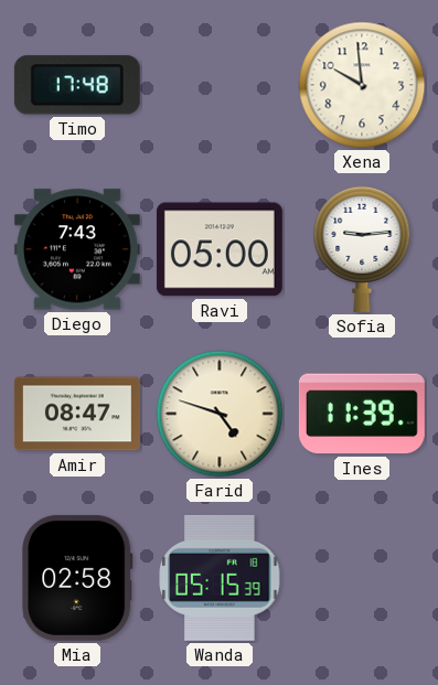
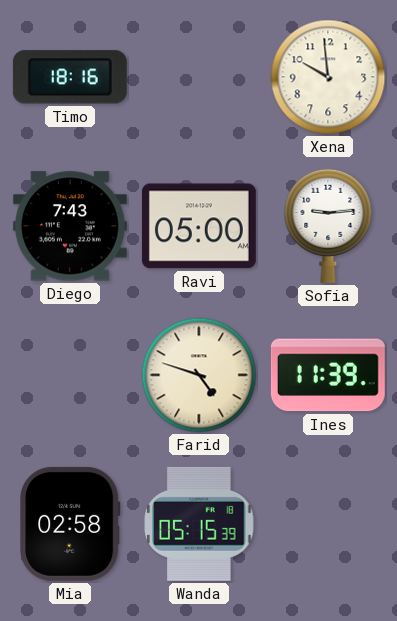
Timo: 17:48 -> 18:16 (70, 77)
Amir: 08:47 -> none (77, 414)
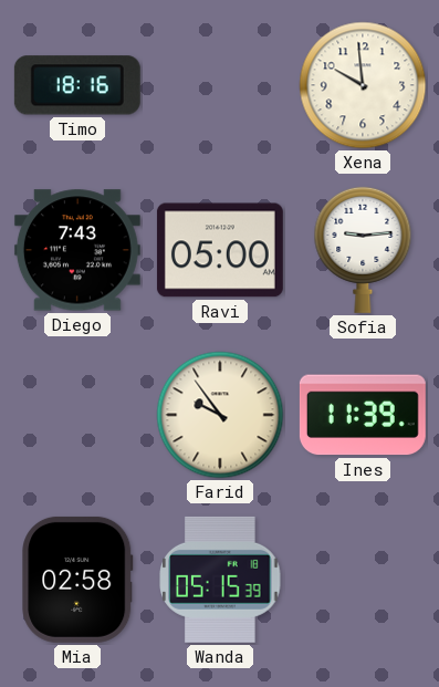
Farid: 4:48 -> 9:54 (220, 415)
